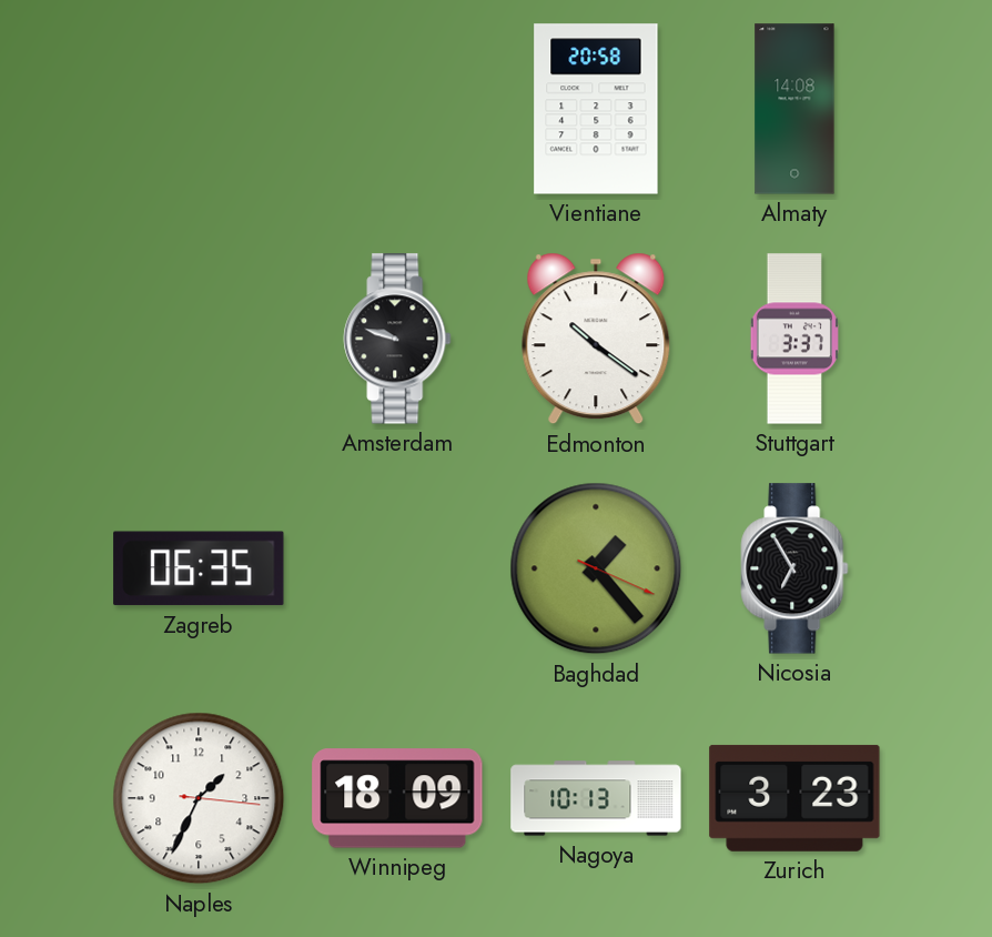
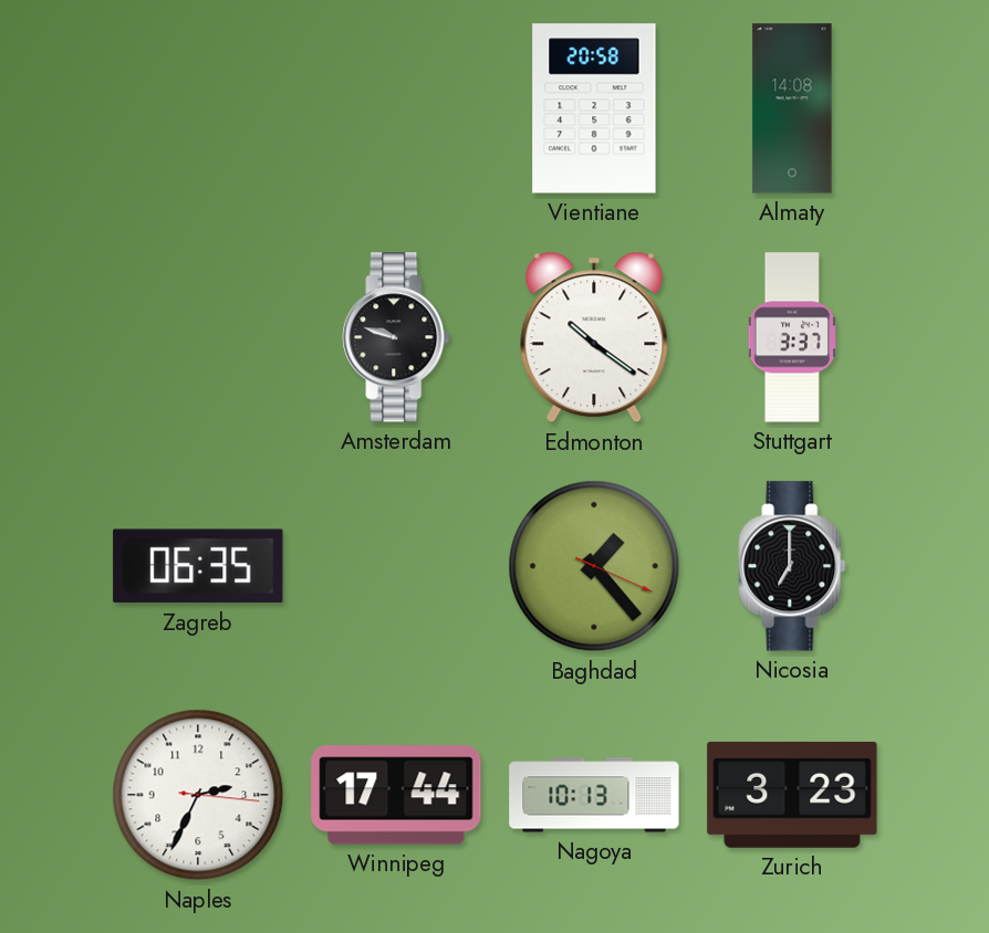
Nicosia: 6:55 -> 7:00 (792, 566)
Naples: 1:34 -> 2:34 (198, 795)
Winnipeg: 18:09 -> 17:44 (396, 795)
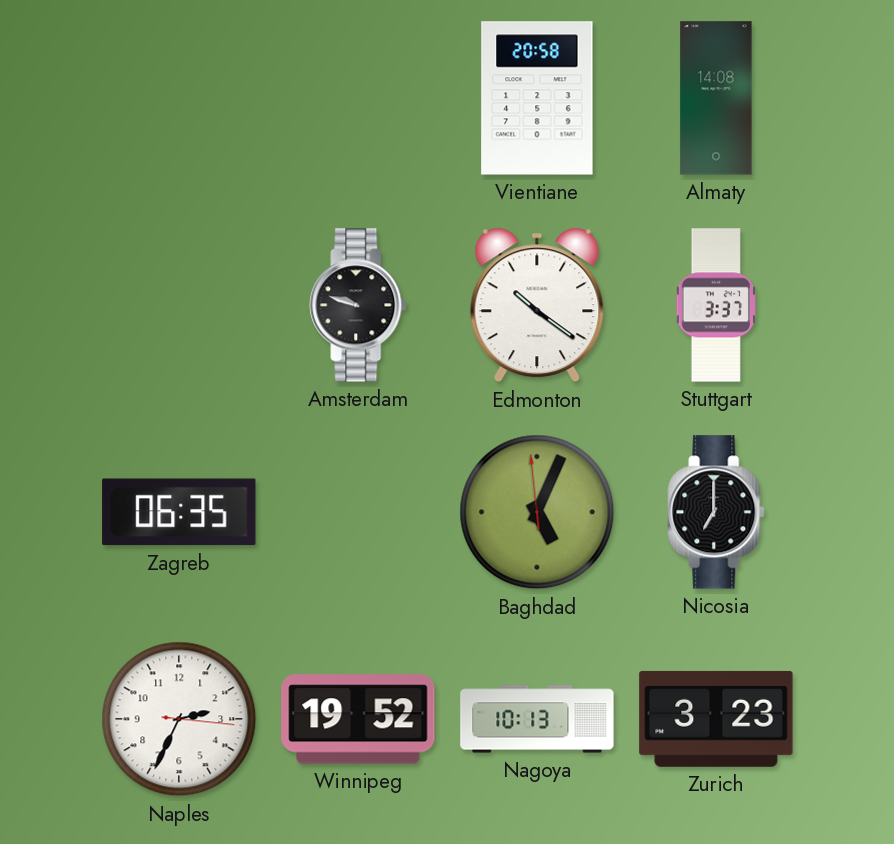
Baghdad: 1:23 -> 5:03 (537, 512)
Winnipeg: 17:44 -> 19:52 (358, 719)
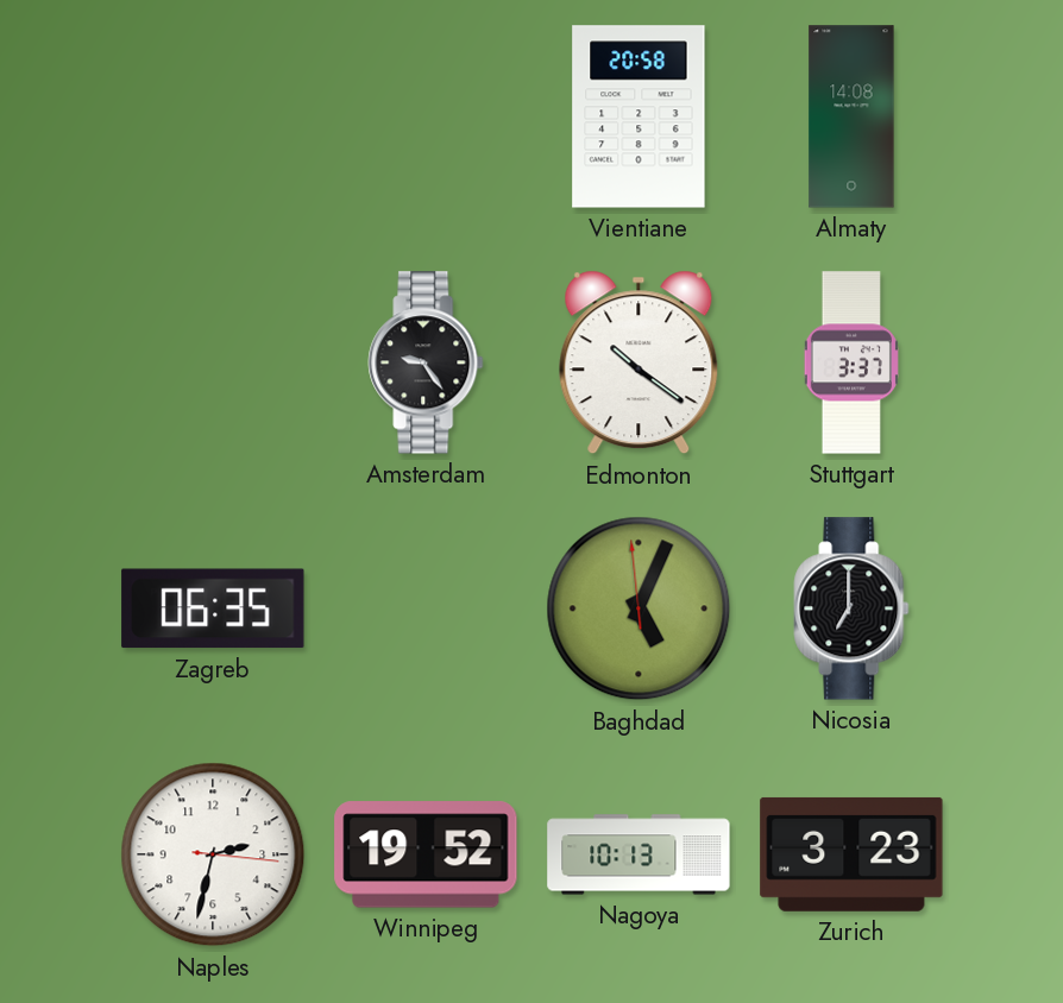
Amsterdam: 9:48 -> 9:24 (426, 362)
Naples: 2:34 -> 2:32 (213, 854)
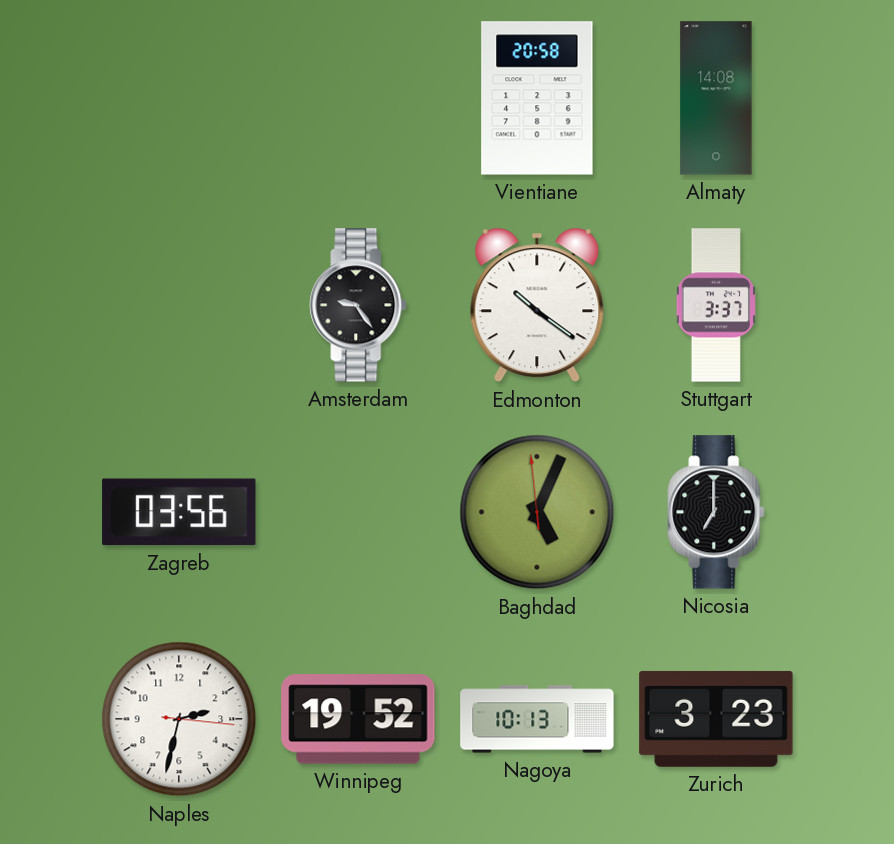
Zagreb: 06:35 -> 03:56 (179, 512)
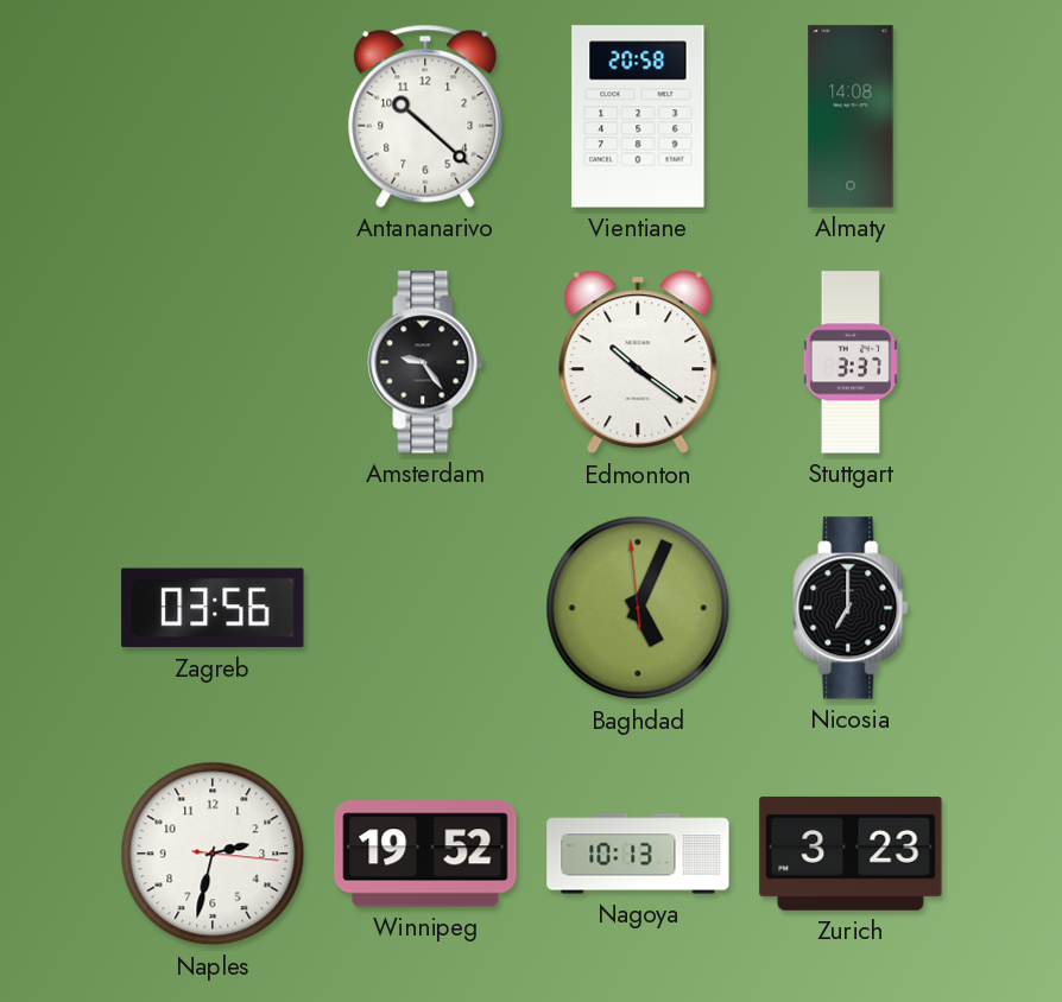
Antananarivo: none -> 10:22 (425, 116)
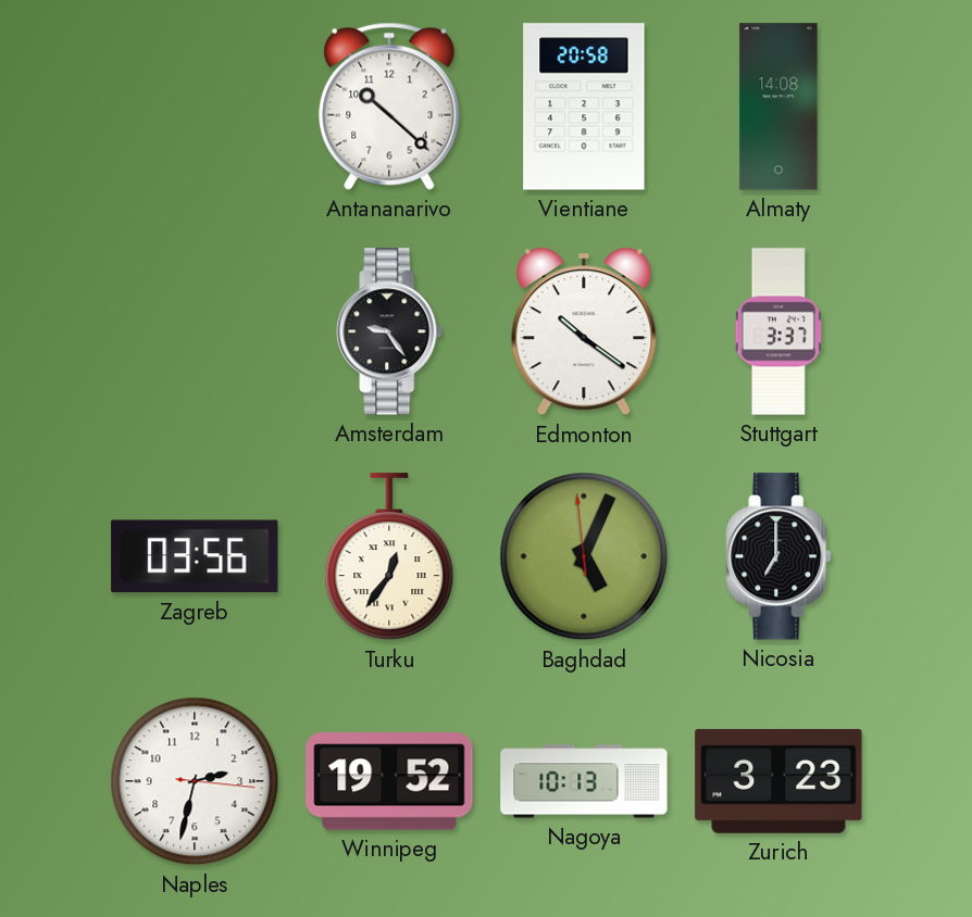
Turku: none -> 12:36 (389, 557)
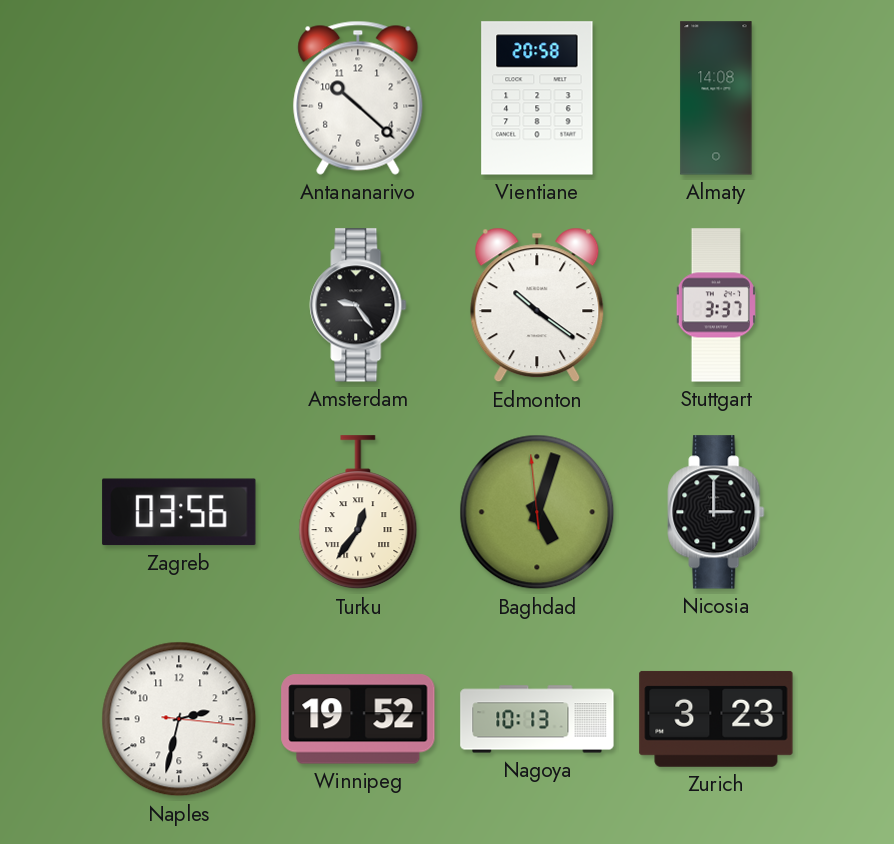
Baghdad: 5:03 -> 5:02 (537, 512)
Nicosia: 7:00 -> 3:00 (716, 512)
